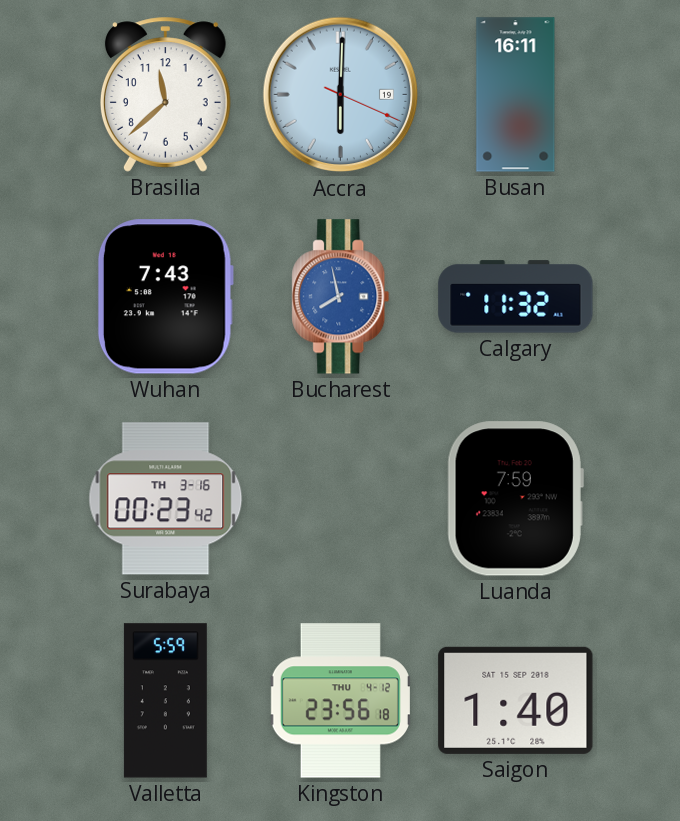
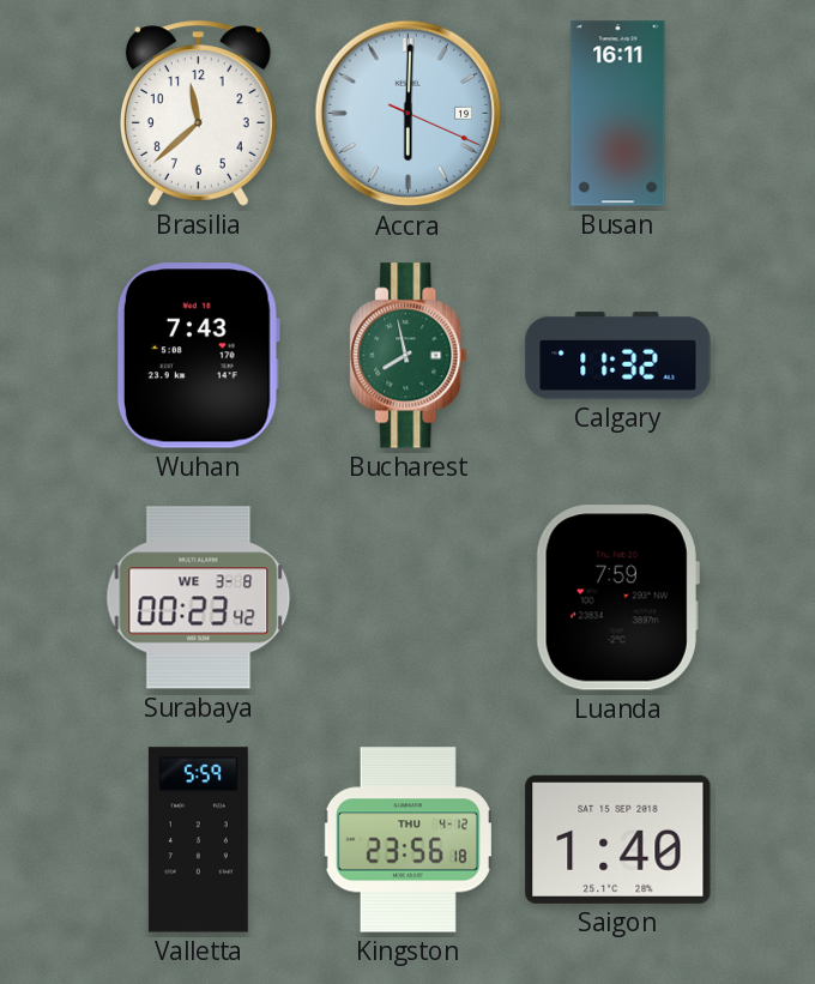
Bucharest dial: blue -> green (409, 356)
Surabaya date: TH 3-16 -> WE 3-8 (199, 598)
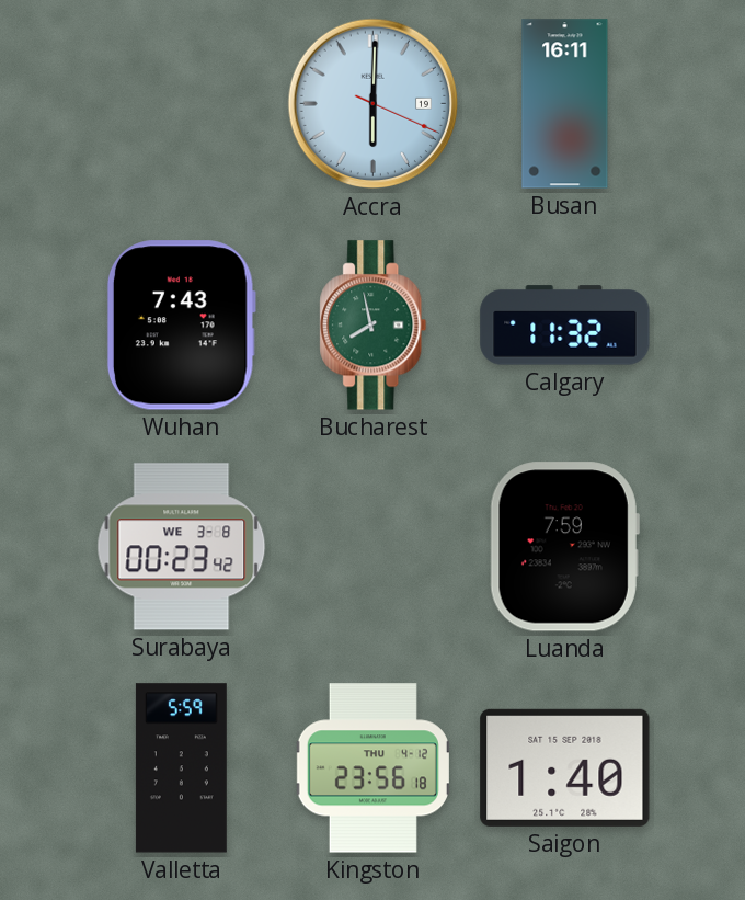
Brasilia: 11:38 -> none (198, 114)
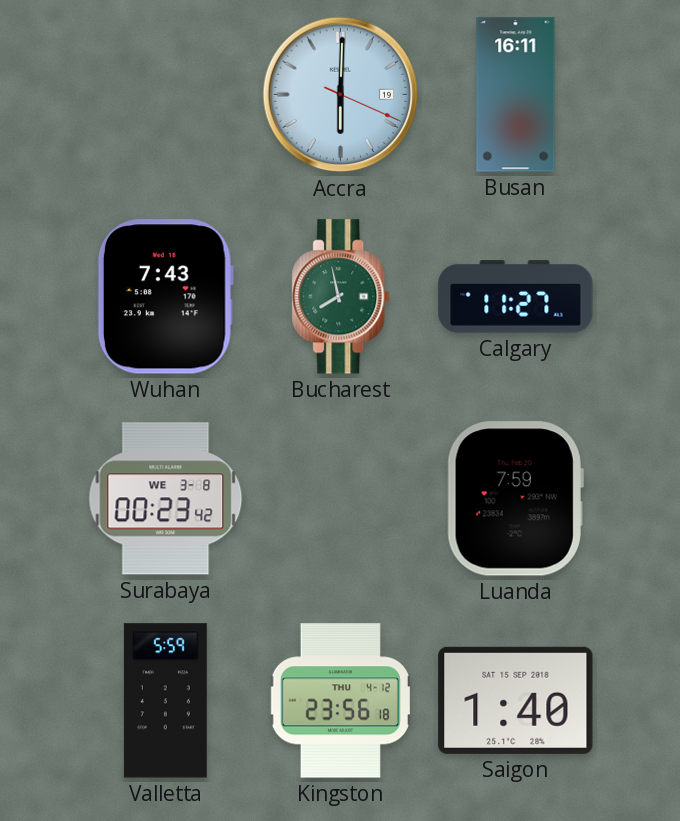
Calgary: 11:32 -> 11:27 (516, 297)
